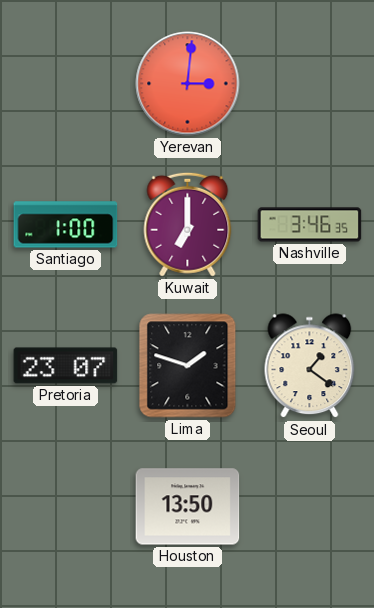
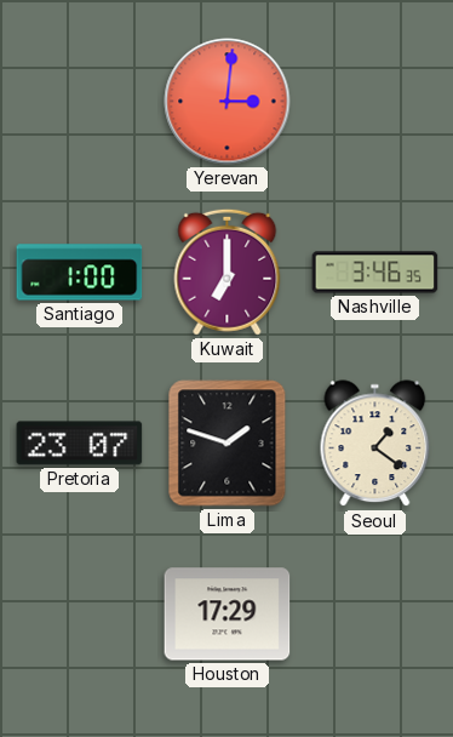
Houston: 13:50 -> 17:29 (228, 615)
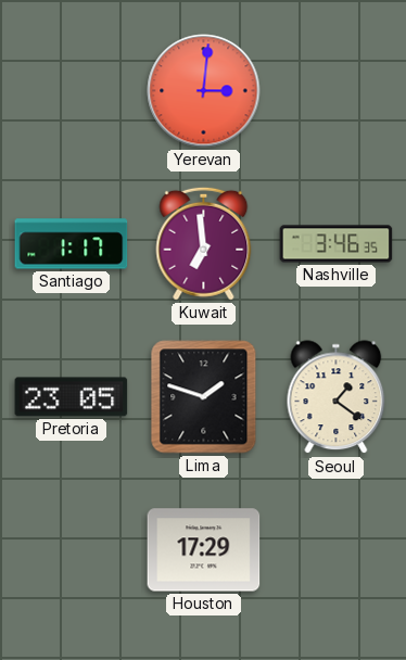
Santiago: 1:00 -> 1:17 (72, 244)
Kuwait: 7:00 -> 6:59 (204, 243)
Pretoria: 23:07 -> 23:05 (72, 397)
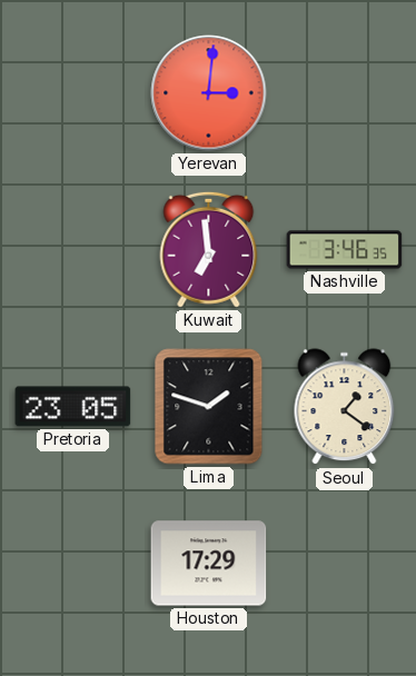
Santiago: 1:17 -> none (72, 244)
